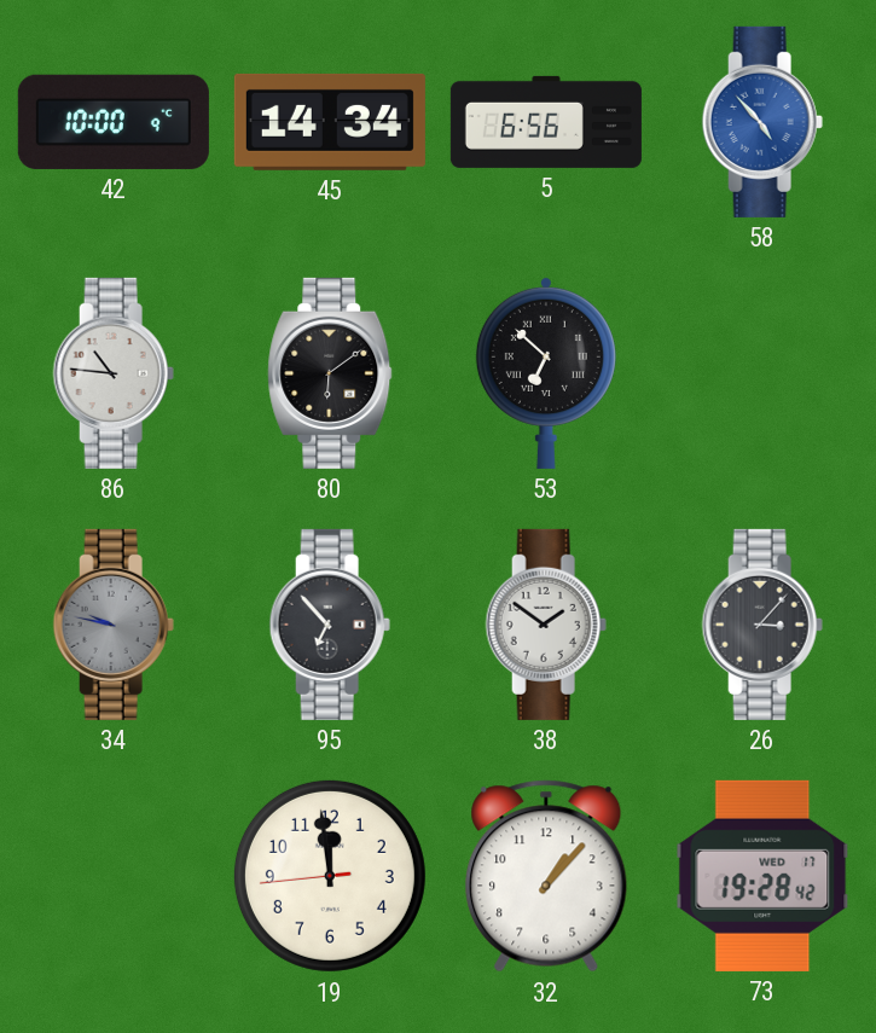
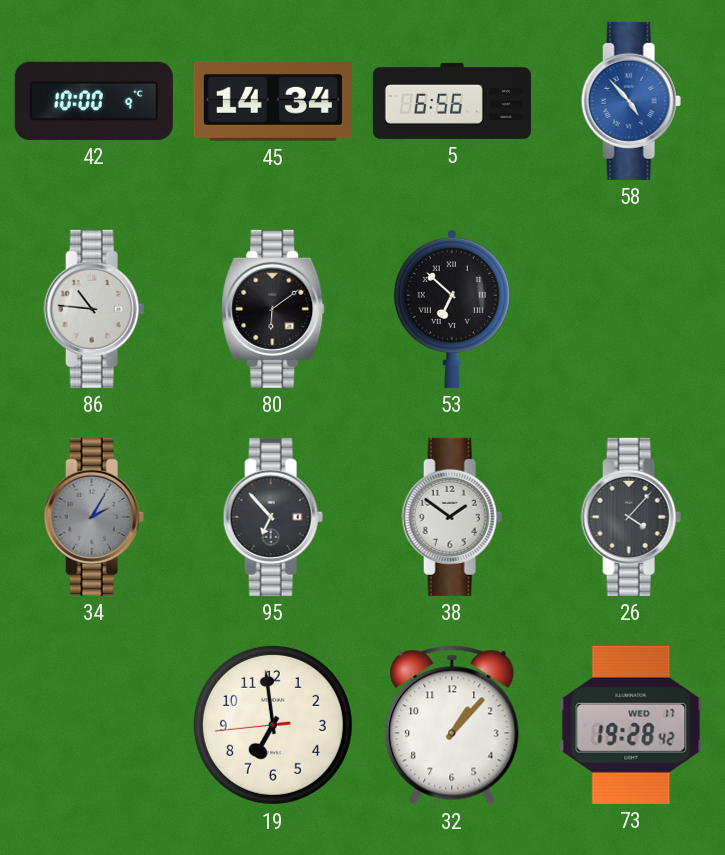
34: 9:47 -> 2:05 (94, 517)
26: 3:07 -> 4:07 (631, 517)
19: 11:58 -> 6:58 (273, 725)
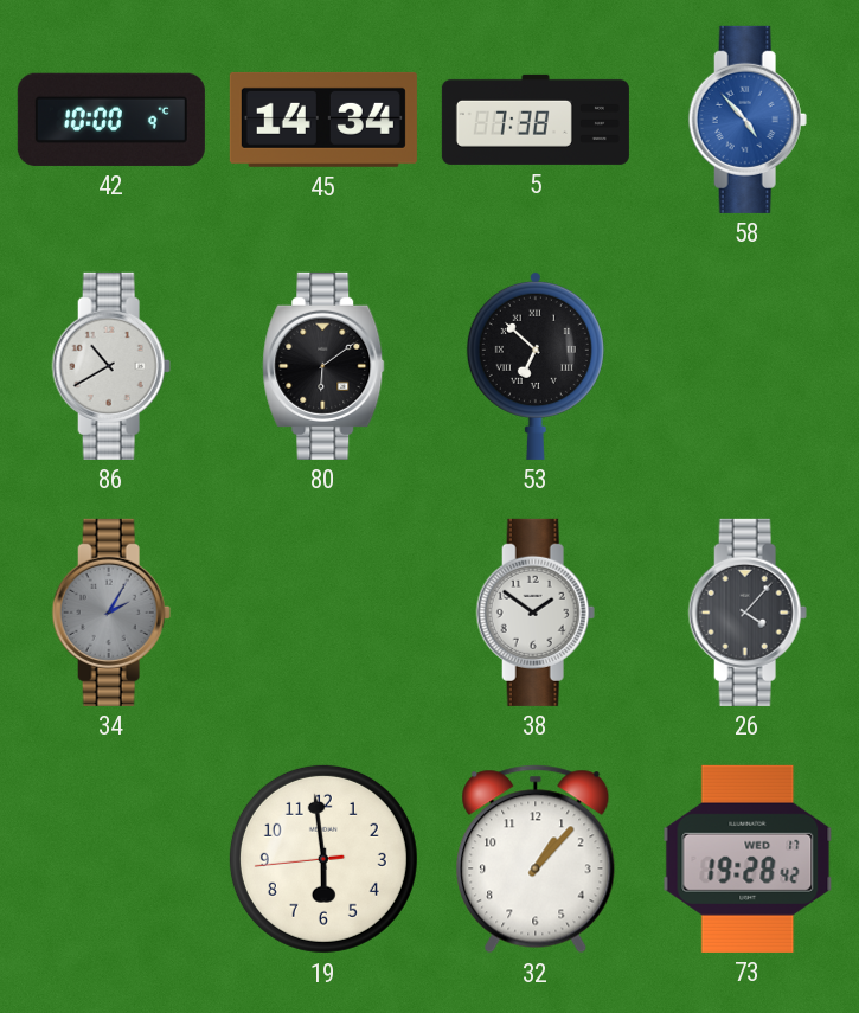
5: 6:56 -> 7:38 (536, 120)
86: 10:46 -> 10:40 (111, 366)
95: 6:53 -> none (273, 517)
19: 6:58 -> 5:58 (323, 859)
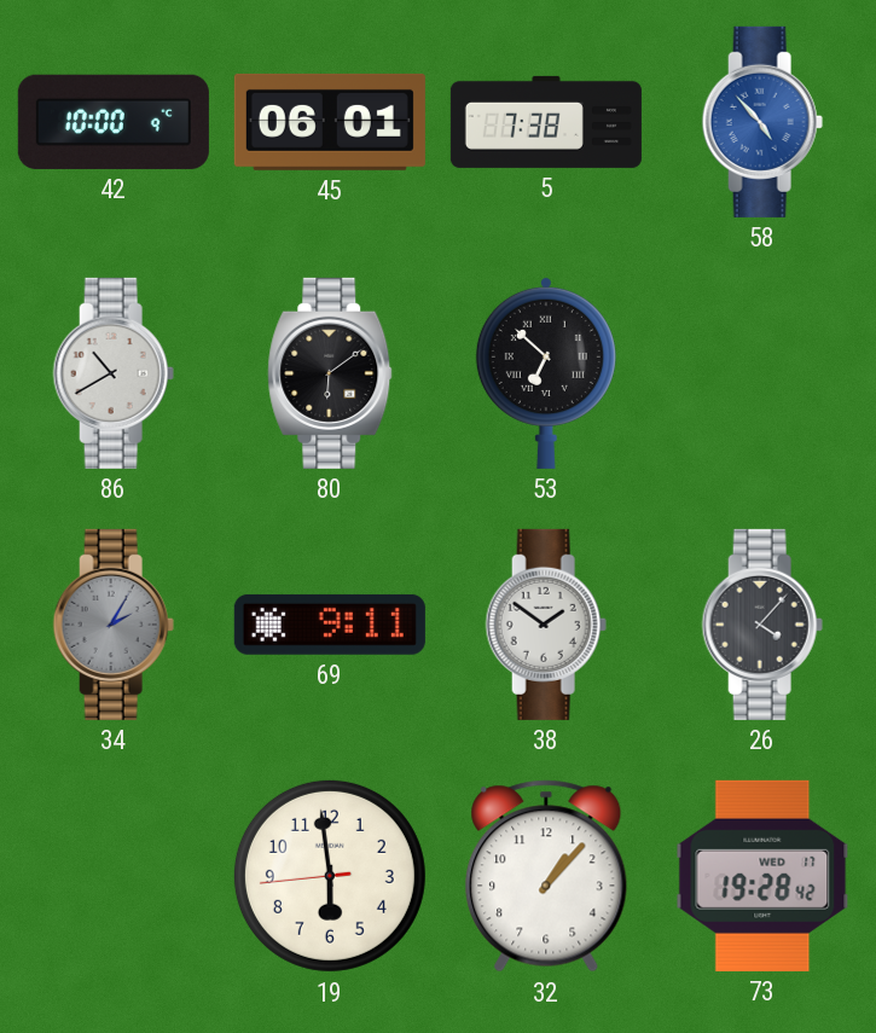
45: 14:34 -> 06:01 (330, 122)
69: none -> 9:11 (330, 625)
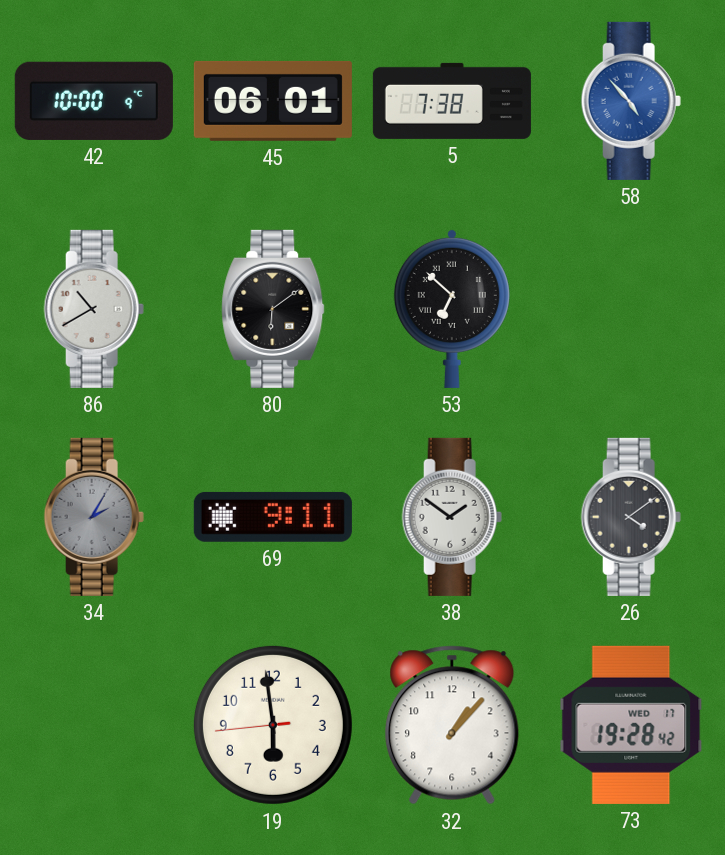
26: 4:07 -> 4:09 (631, 517)
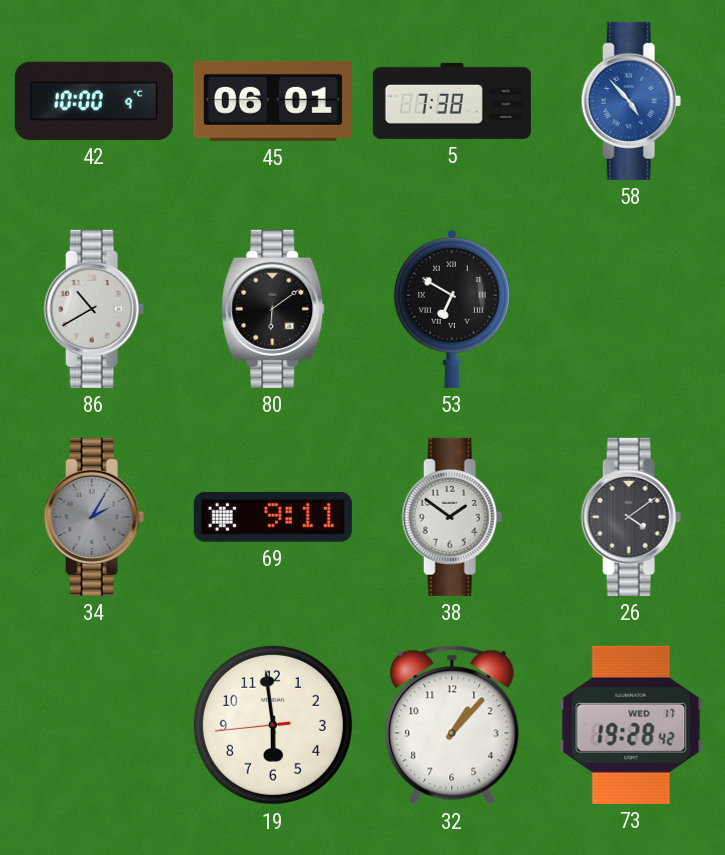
53: 6:52 -> 6:50 (452, 308)
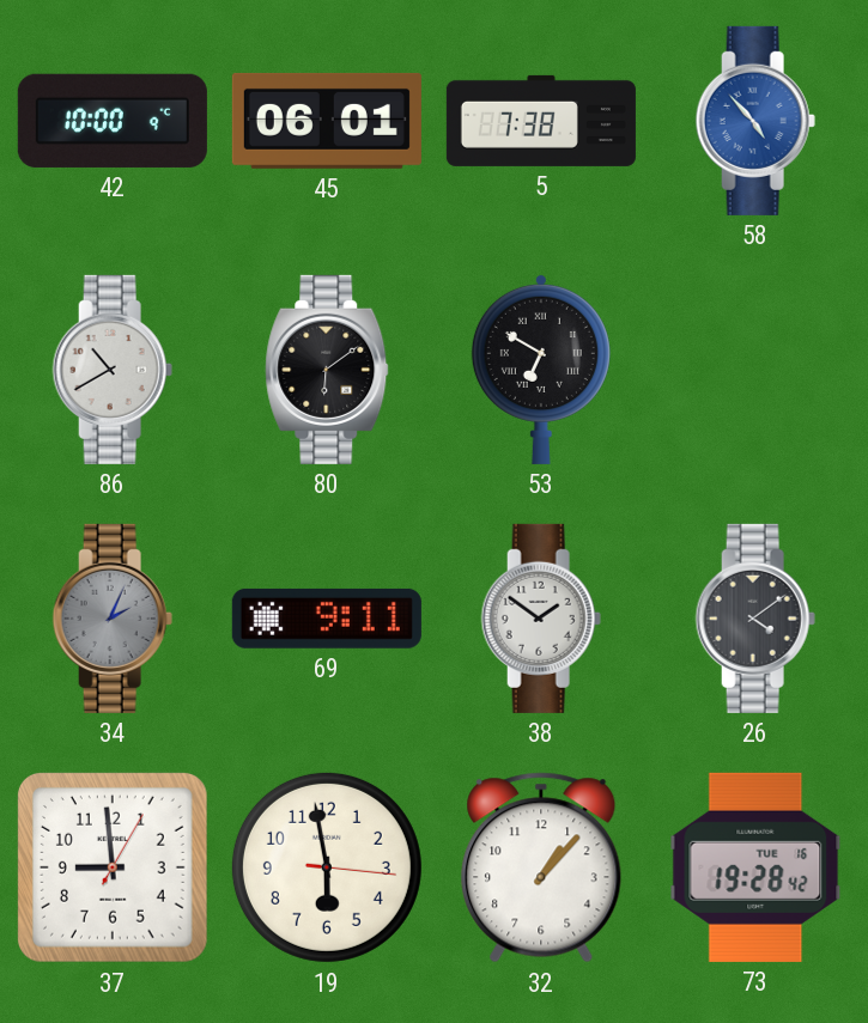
34: 2:05 -> 2:04 (113, 619)
37: none -> 8:59 (113, 867)
19: 5:58:44 -> 5:58:16 (327, 867)
73 date: WED 17 -> TUE 16 (755, 867)
